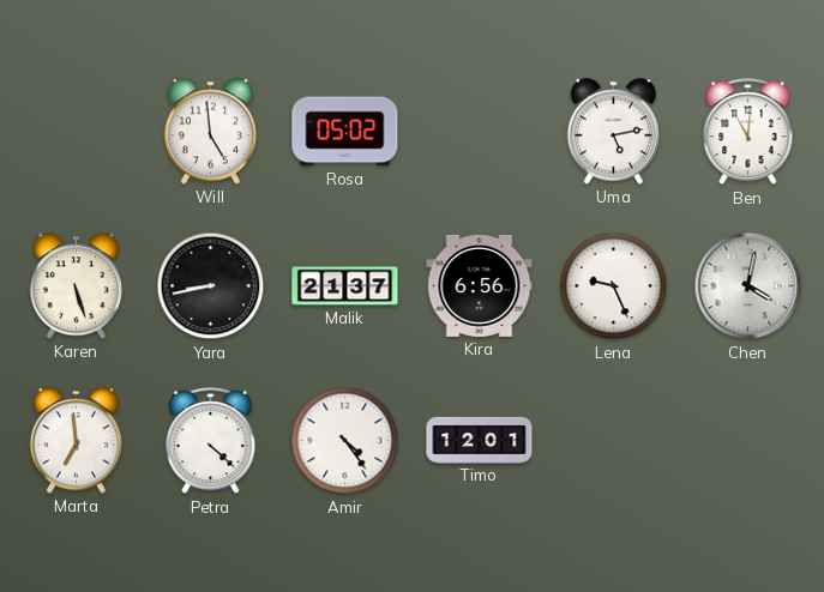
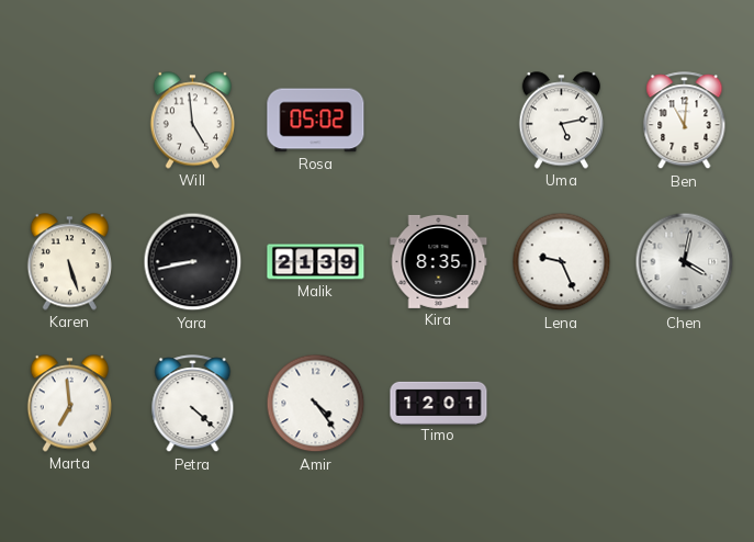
Malik: 21:37 -> 21:39 (316, 262)
Kira: 6:56 -> 8:35 (439, 261)
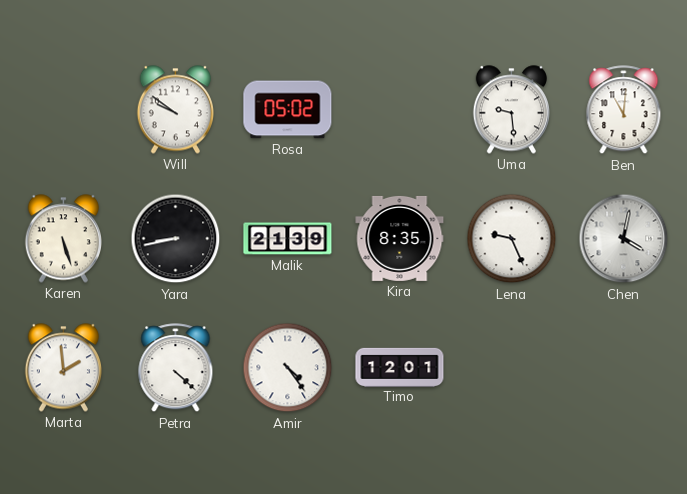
Will: 4:59 -> 9:51 (175, 110)
Uma: 5:13 -> 9:29 (511, 110)
Marta: 6:59 -> 1:59 (63, 368)
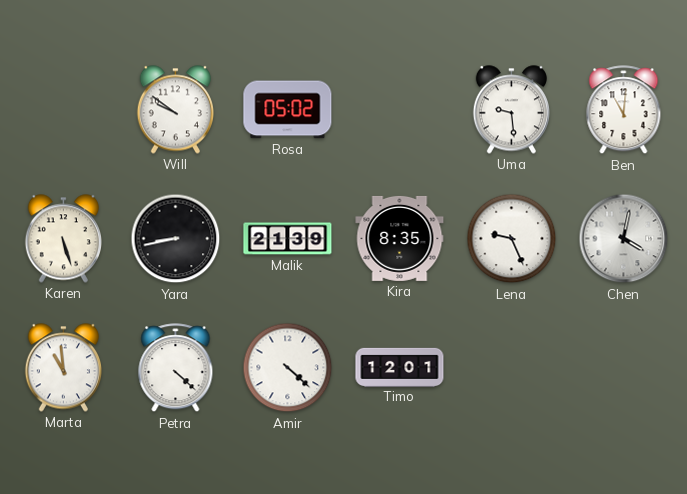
Marta: 1:59 -> 10:59 (63, 368)
Amir: 4:24 -> 4:22 (288, 368)
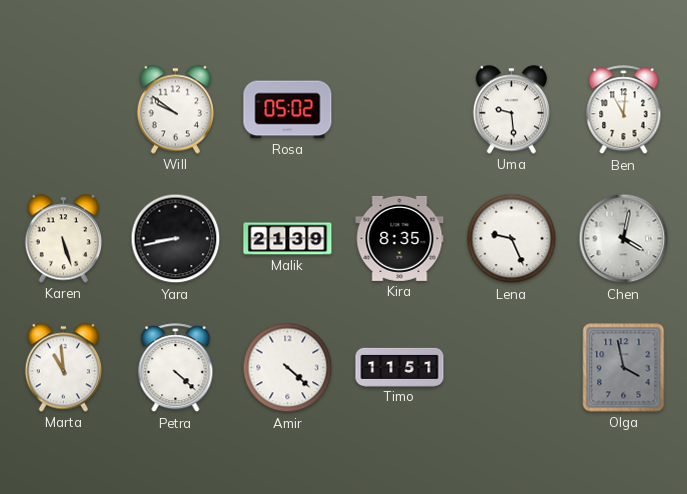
Timo: 12:01 -> 11:51 (400, 367)
Olga: none -> 3:58 (624, 368)
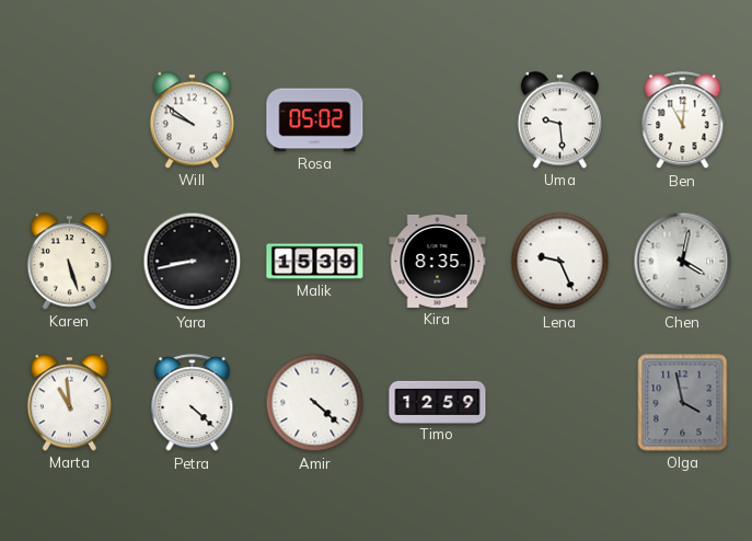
Malik: 21:39 -> 15:39 (315, 262)
Timo: 11:51 -> 12:59 (438, 402)
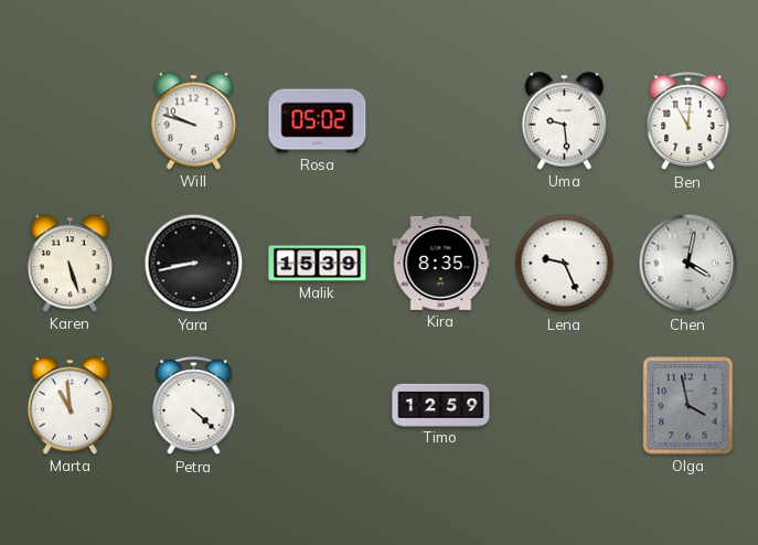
Will: 9:51 -> 9:48 (193, 121)
Amir: 4:22 -> none (315, 403)
